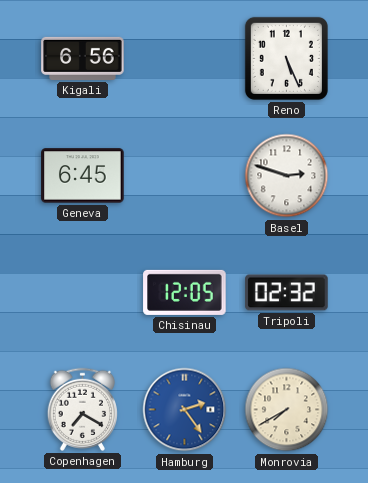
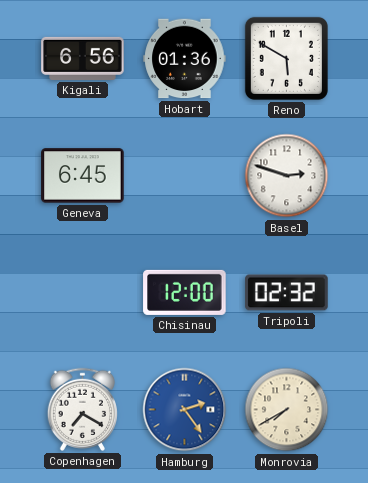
Hobart: none -> 01:36 (185, 59)
Reno: 5:26 -> 5:50 (286, 58)
Chisinau: 12:05 -> 12:00 (185, 292)
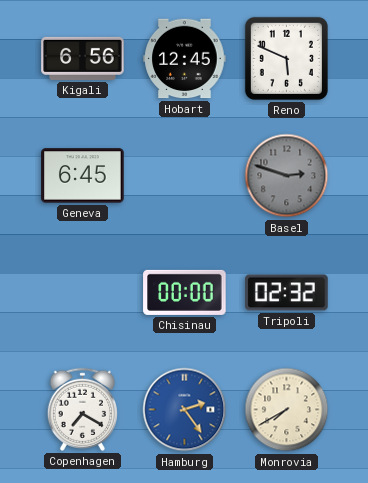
Hobart: 01:36 -> 12:45 (185, 59)
Reno: 5:50 -> 5:49 (286, 58)
Basel dial: white -> grey (287, 176)
Chisinau: 12:00 -> 00:00 (185, 292)
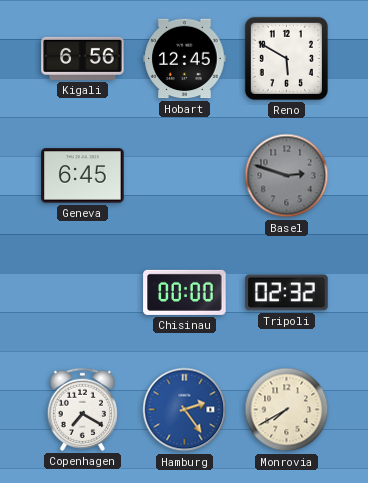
Reno: 5:49 -> 5:50 (286, 58)
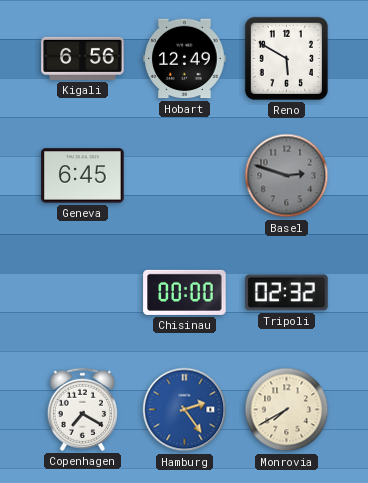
Hobart: 12:45 -> 12:49 (185, 59)
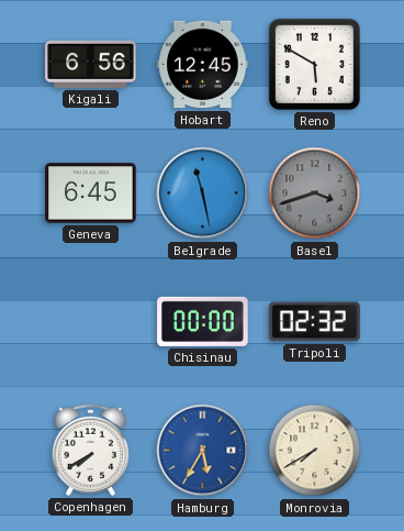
Hobart: 12:49 -> 12:45 (203, 65)
Belgrade: none -> 11:28 (203, 193)
Basel: 2:48 -> 3:42 (315, 193)
Copenhagen: 7:20 -> 7:40 (90, 450)
Hamburg: 2:24 -> 5:35 (203, 451)
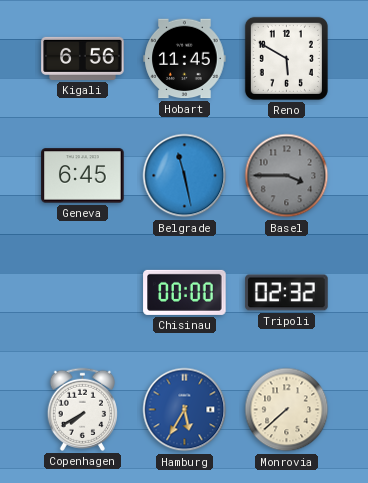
Hobart: 12:45 -> 11:45 (185, 59)
Basel: 3:42 -> 3:45 (287, 176)
Monrovia: 7:40 -> 7:38 (287, 410)
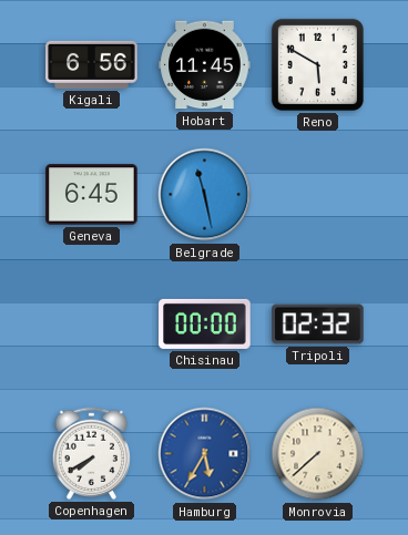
Basel: 3:45 -> none (287, 176)
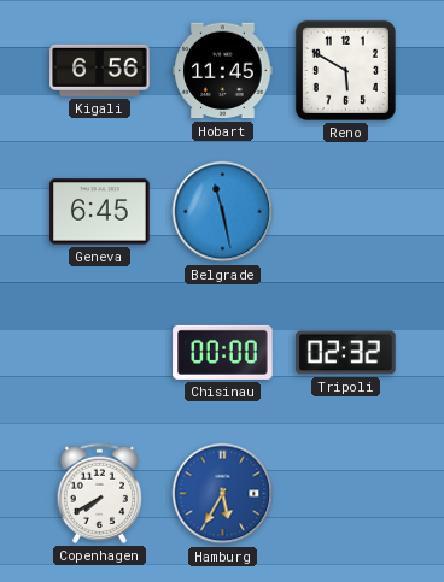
Monrovia: 7:38 -> none (318, 454)
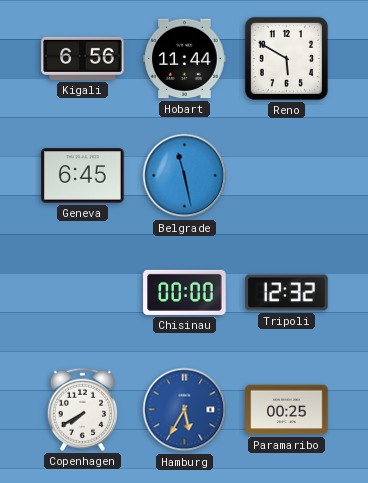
Hobart: 11:45 -> 11:44 (185, 59)
Tripoli: 02:32 -> 12:32 (287, 293)
Paramaribo: none -> 00:25 (287, 410)
